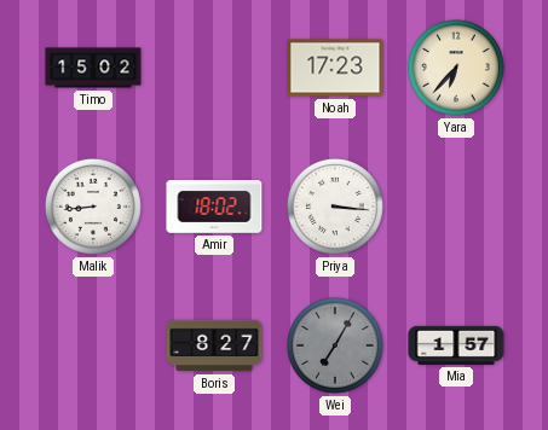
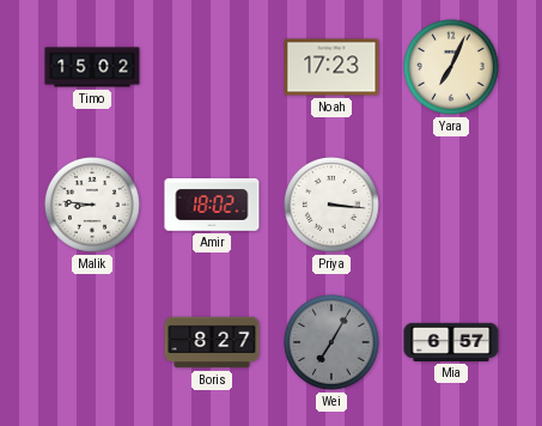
Yara: 6:37 -> 7:04 (451, 67)
Malik: 8:44 -> 8:46 (92, 205)
Mia: 1:57 -> 6:57 (451, 342)
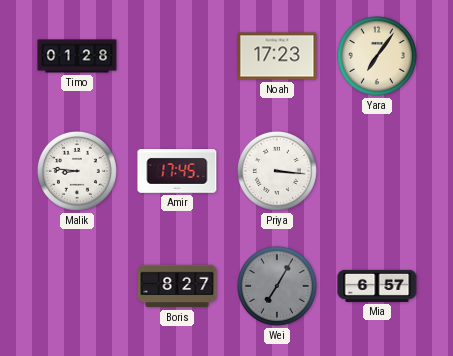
Timo: 15:02 -> 01:28 (77, 56)
Yara: 7:04 -> 7:06 (377, 56)
Amir: 18:02 -> 17:45 (177, 171)
